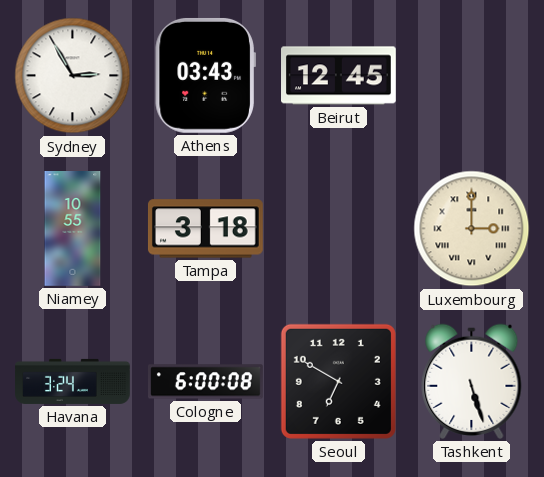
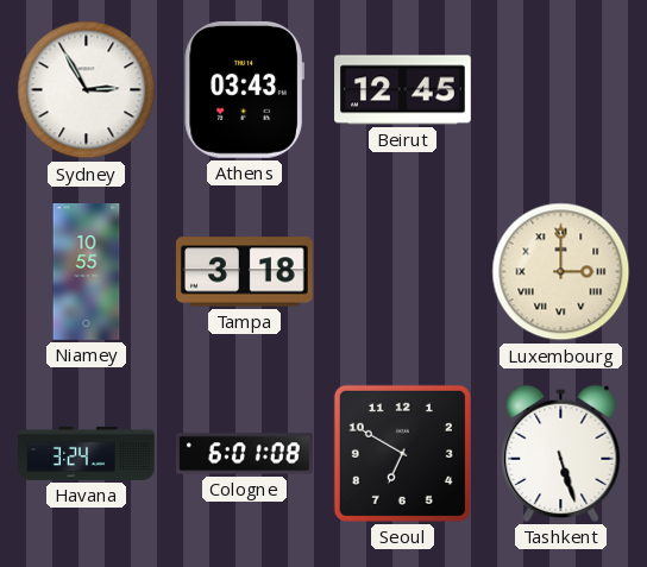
Cologne: 6:00 -> 6:01 (245, 454)
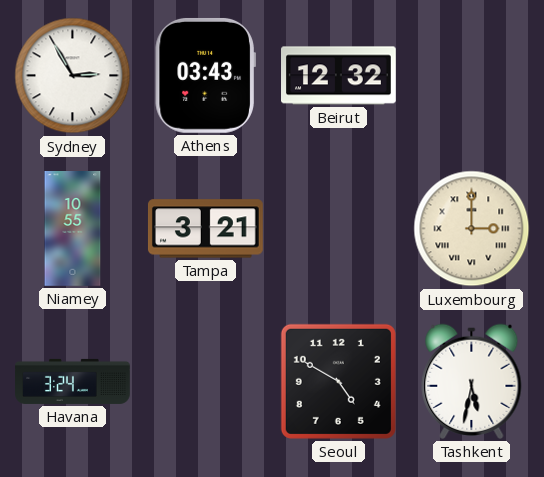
Beirut: 12:45 -> 12:32 (339, 76)
Tampa: 3:18 -> 3:21 (206, 229)
Cologne: 6:01 -> none (245, 454)
Seoul: 6:50 -> 4:50 (338, 381)
Tashkent: 5:27 -> 5:32 (472, 381)
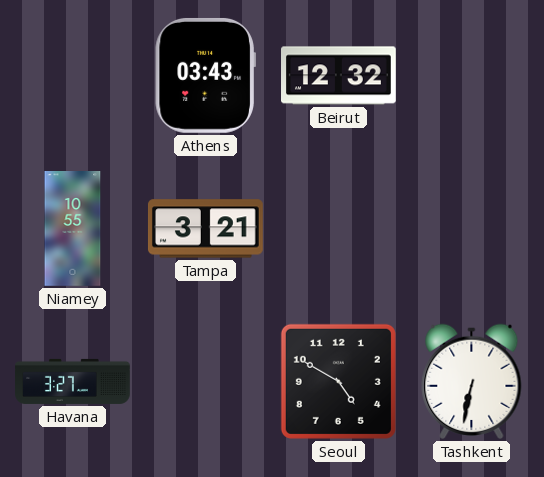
Sydney: 2:55 -> none (73, 76)
Luxembourg: 3:00 -> none (472, 229)
Havana: 3:24 -> 3:27 (73, 381)
Tashkent: 5:32 -> 6:32 (472, 381)
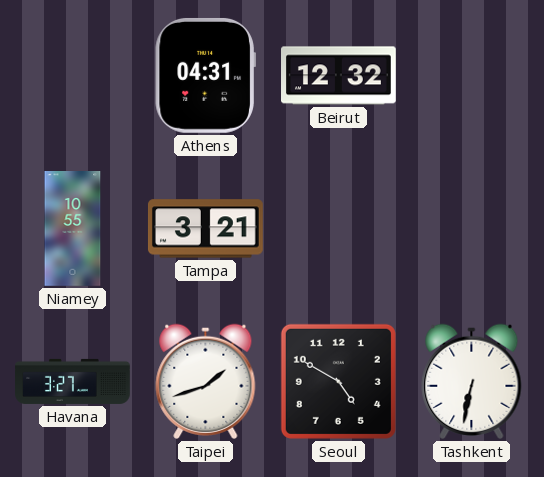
Athens: 03:43 -> 04:31 (205, 75)
Taipei: none -> 1:42 (206, 381)
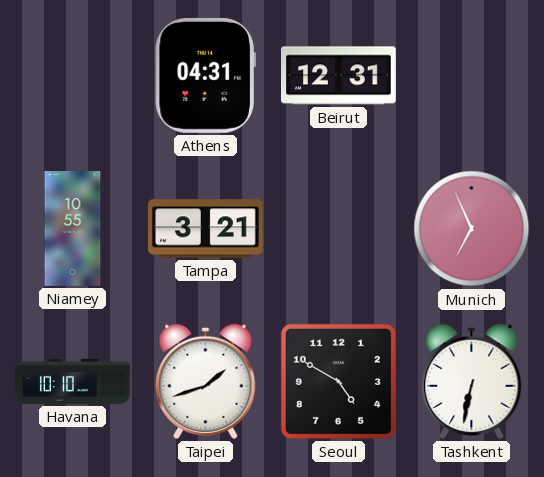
Beirut: 12:32 -> 12:31 (339, 76)
Munich: none -> 6:56 (472, 229)
Havana: 3:27 -> 10:10 (73, 381)
